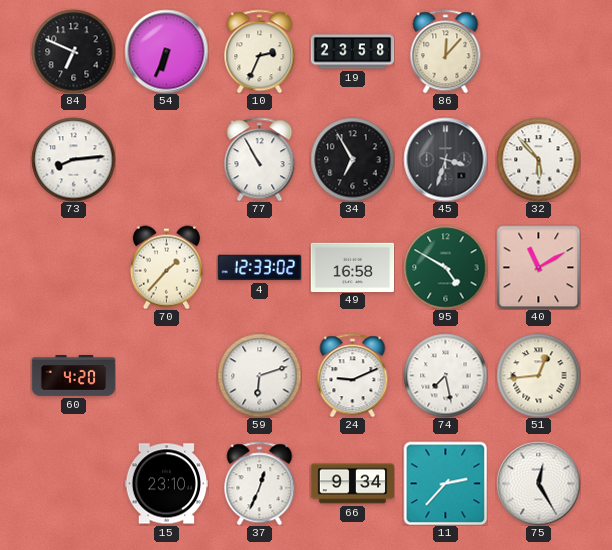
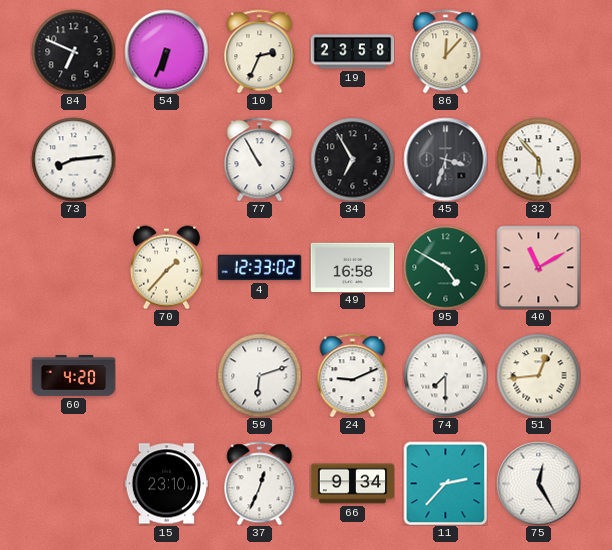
74: 7:28 -> 7:30 (445, 375)
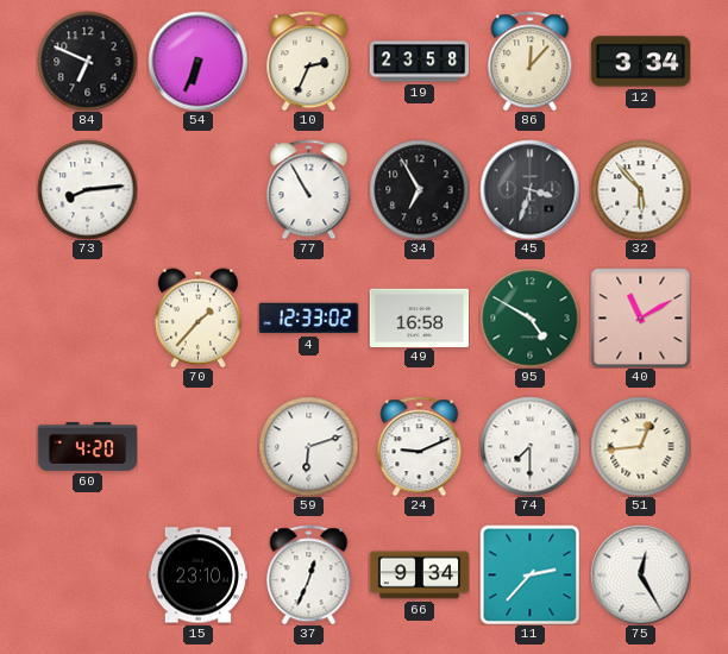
12: none -> 3:34 (640, 62)
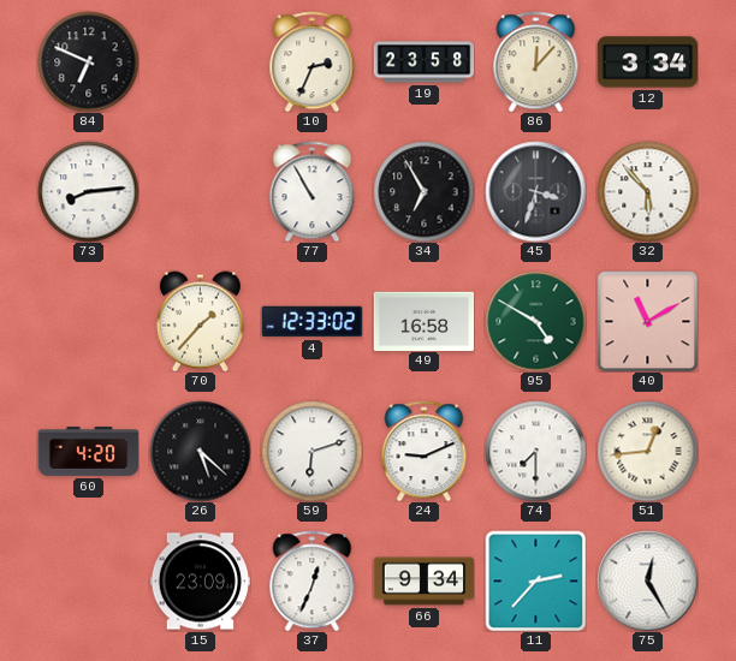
54: 6:34 -> none (197, 61)
26: none -> 5:22 (200, 451)
15: 23:10 -> 23:09 (200, 582)
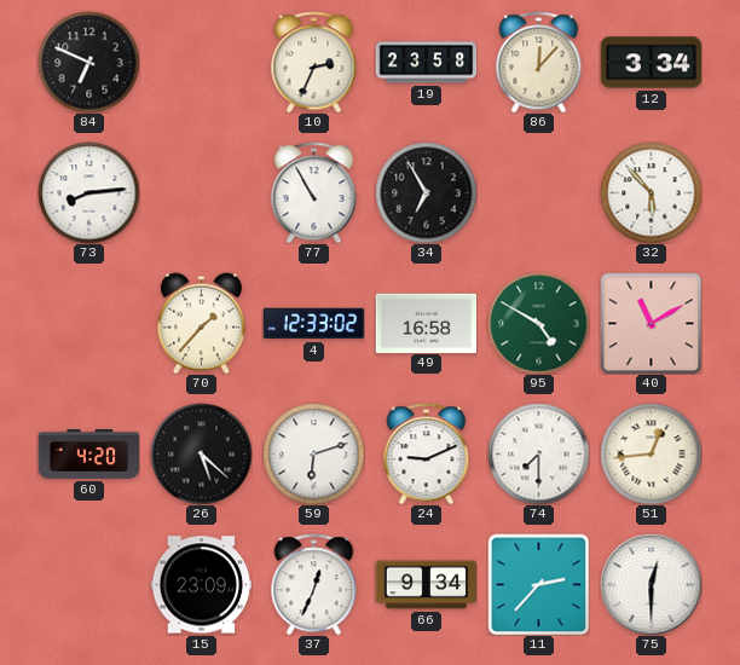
45: 3:33 -> none (535, 191)
75: 12:25 -> 12:30 (651, 584)
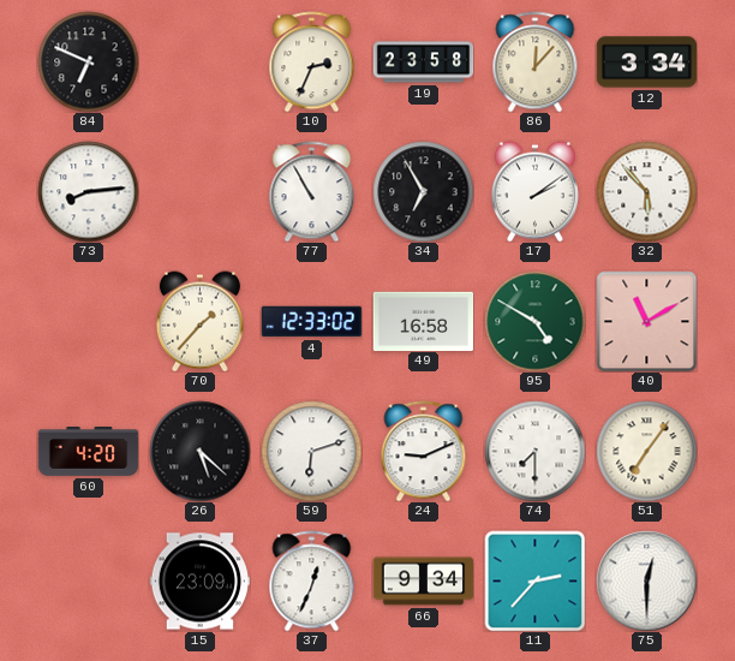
17: none -> 2:09 (534, 191)
51: 12:44 -> 7:06 (646, 451)
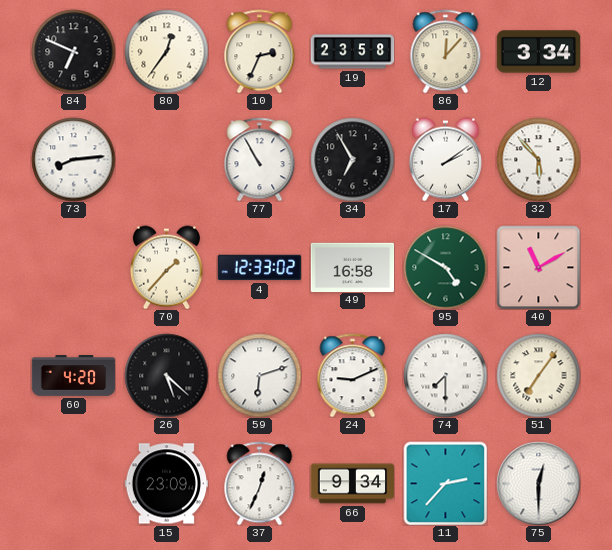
80: none -> 12:36 (166, 51)
